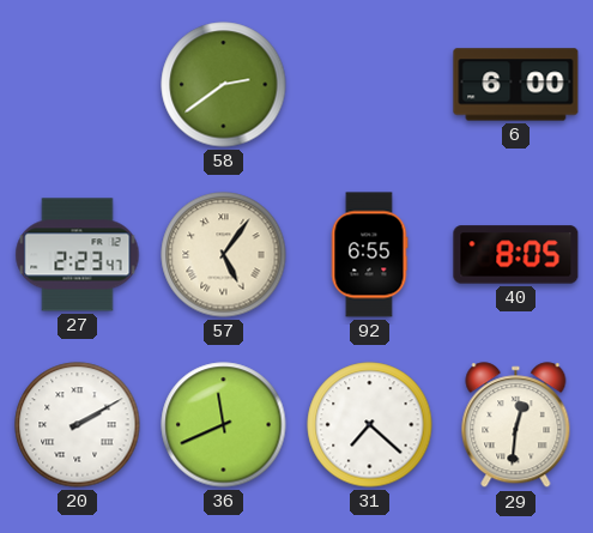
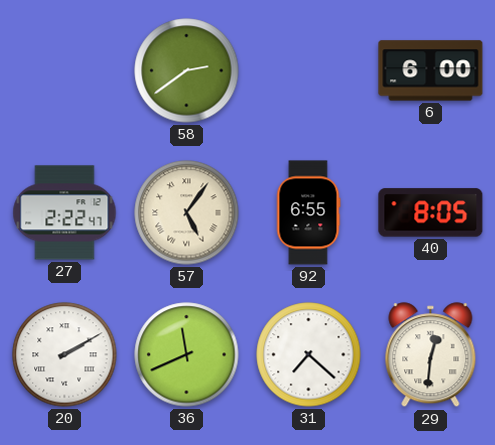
27: 2:23 -> 2:22 (65, 213)
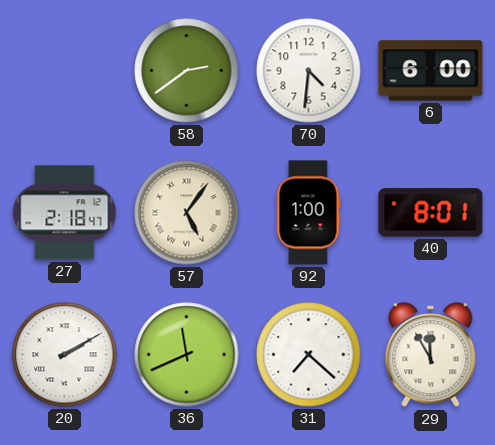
70: none -> 4:31 (309, 71)
27: 2:22 -> 2:18 (65, 213)
92: 6:55 -> 1:00 (308, 213)
40: 8:05 -> 8:01 (431, 213)
29: 12:31 -> 11:55 (431, 355)
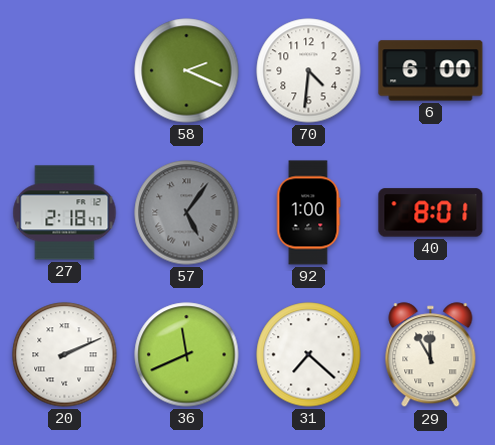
58: 2:39 -> 2:19 (187, 71)
57 dial: cream -> grey (187, 213)
20: 2:10 -> 2:11 (65, 355)
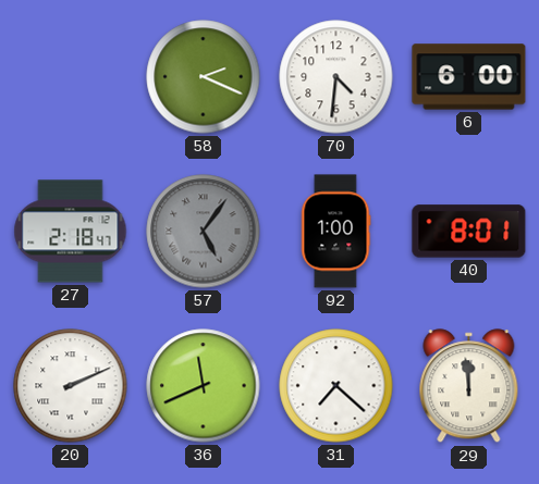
29: 11:55 -> 11:59 (469, 386)
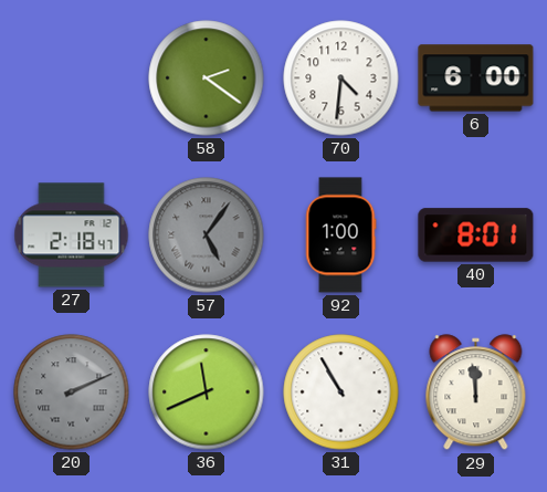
58: 2:19 -> 2:21 (207, 78)
20 dial: white -> grey (72, 392)
31: 7:22 -> 10:55 (341, 392)
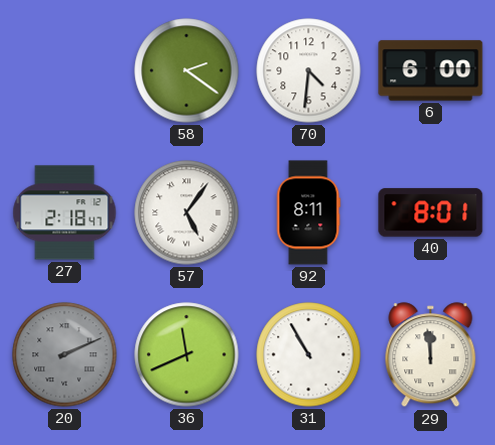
57 dial: grey -> white (187, 213)
92: 1:00 -> 8:11 (308, 213)
